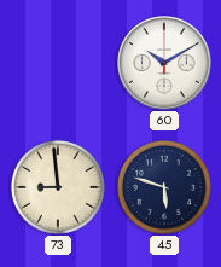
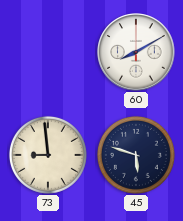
60: 10:10 -> 8:10 (136, 52)
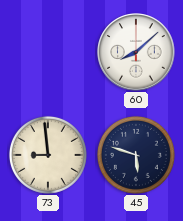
60: 8:10 -> 8:08 (136, 52)
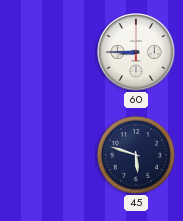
60: 8:08 -> 8:45 (136, 52)
73: 8:59 -> none (48, 155)
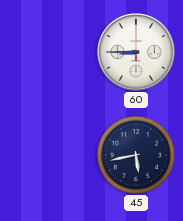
45: 5:48 -> 5:43 (136, 155)
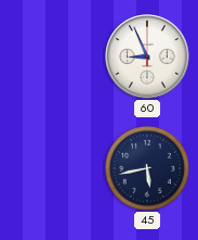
60: 8:45 -> 8:56 (147, 56)
